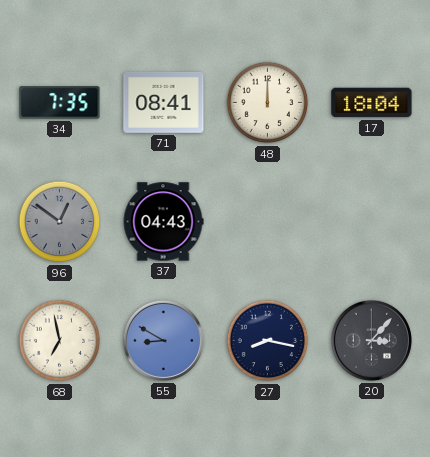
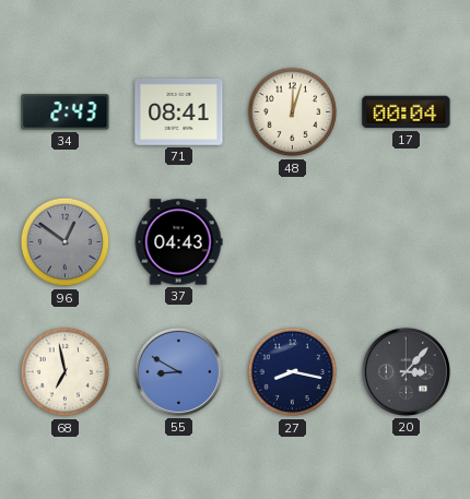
34: 7:35 -> 2:43 (66, 112)
48: 12:00 -> 12:03 (293, 112)
17: 18:04 -> 00:04 (407, 112)
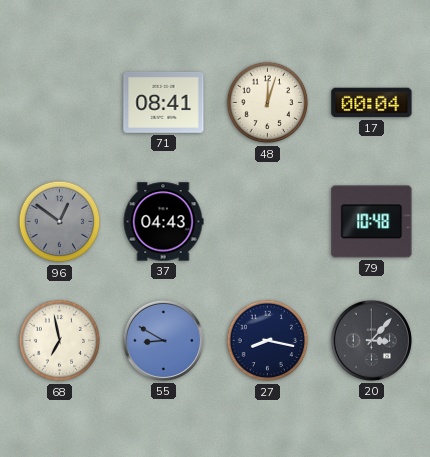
34: 2:43 -> none (66, 112)
79: none -> 10:48 (372, 222)
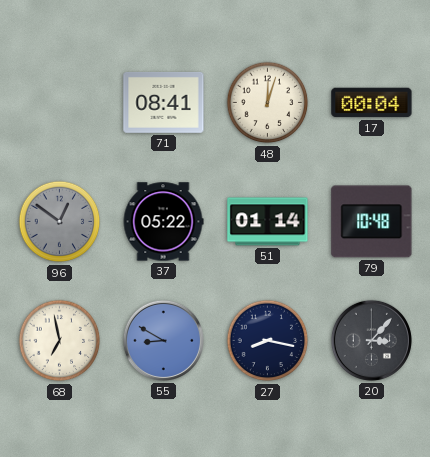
37: 04:43 -> 05:22 (163, 222)
51: none -> 01:14 (268, 222)
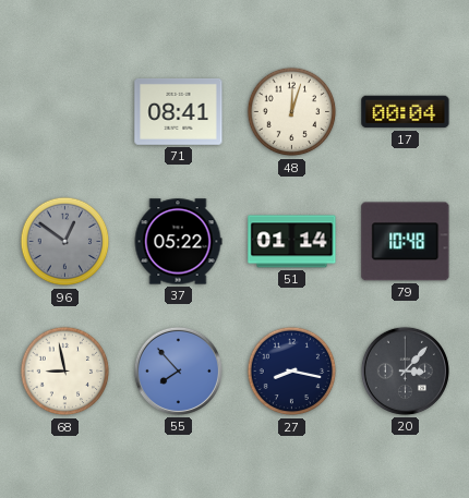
68: 6:58 -> 8:58 (65, 372)
55: 8:50 -> 7:53 (178, 371)
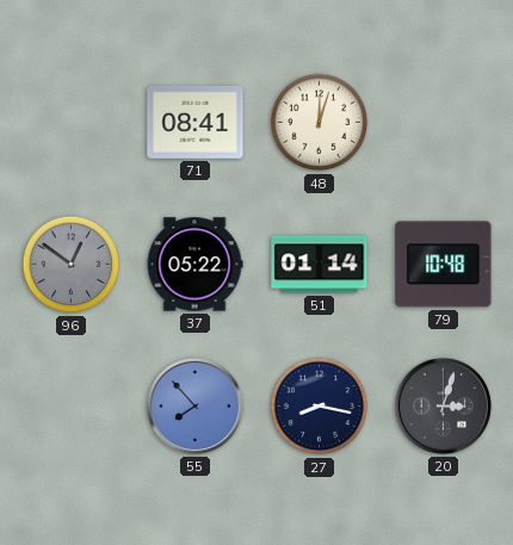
17: 00:04 -> none (406, 112)
68: 8:58 -> none (65, 372)
20: 3:07 -> 3:03 (443, 405)
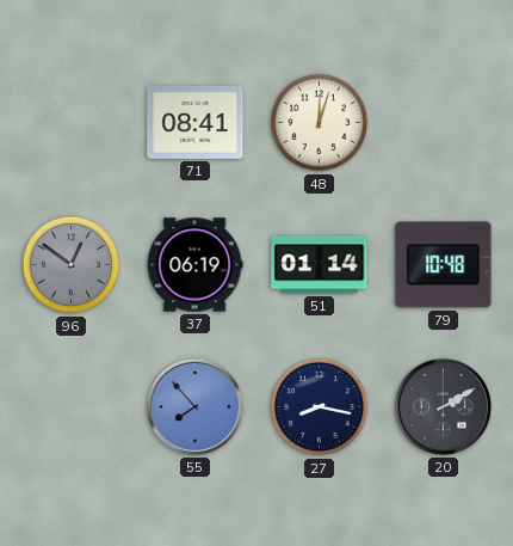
37: 05:22 -> 06:19 (194, 265)
20: 3:03 -> 2:10 (443, 406)
